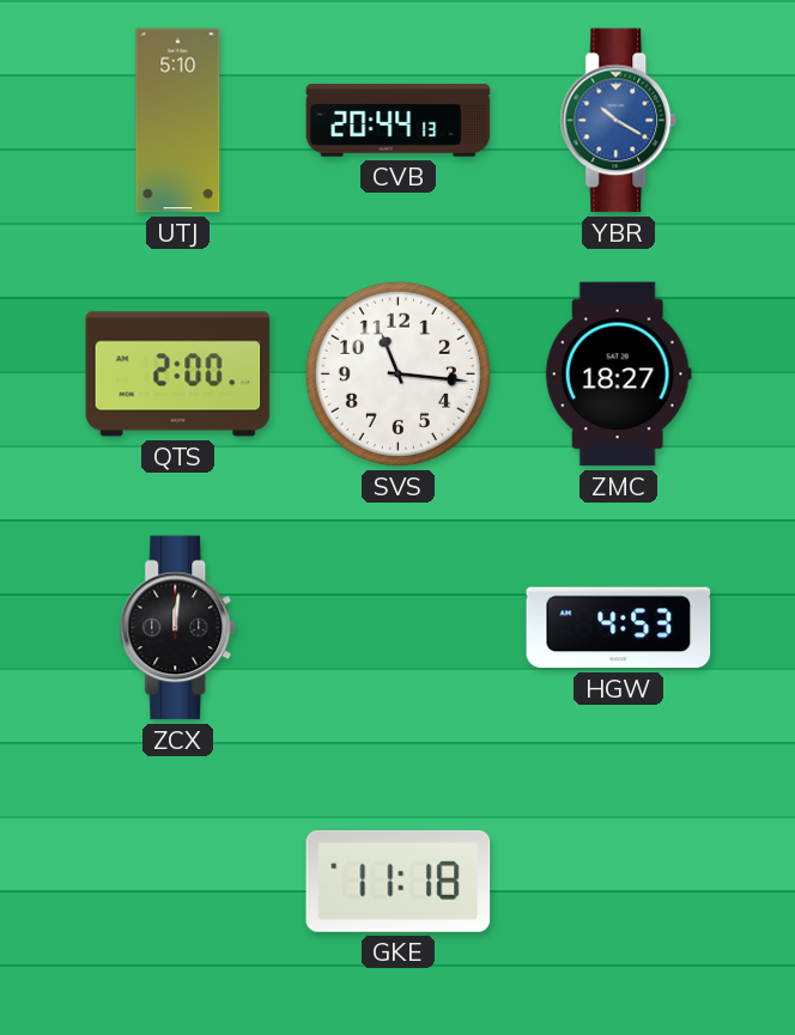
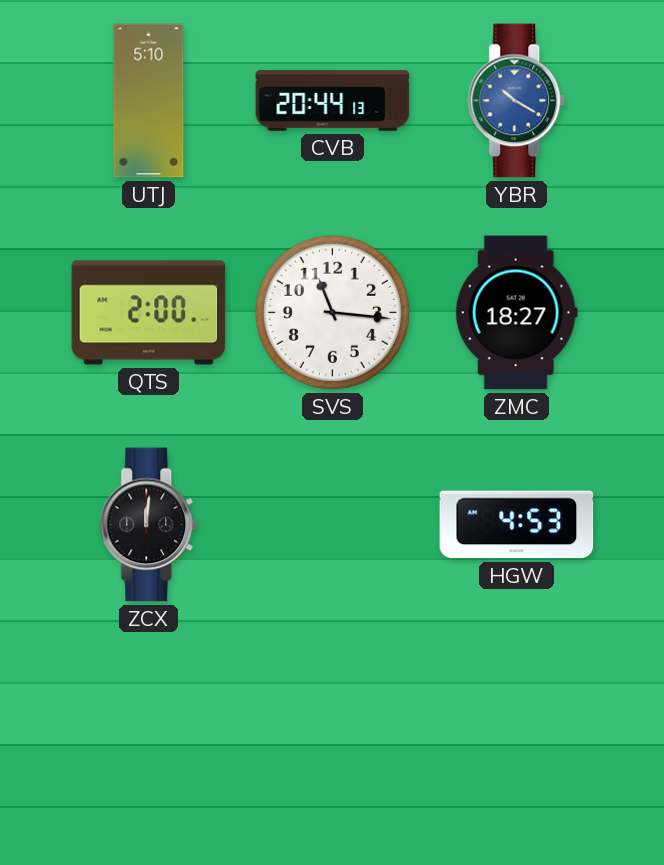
GKE: 11:18 -> none (399, 881)
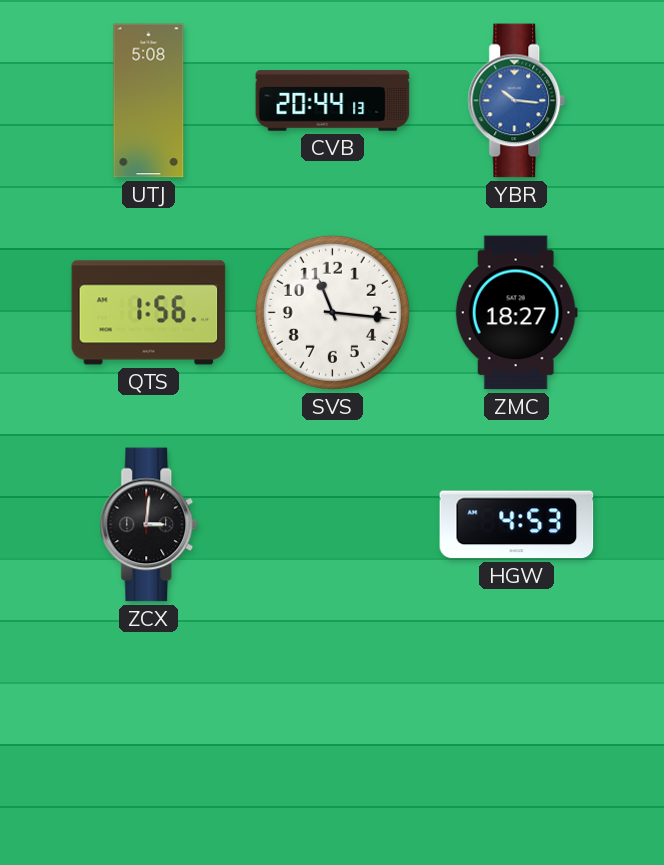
UTJ: 5:10 -> 5:08 (149, 101)
YBR: 10:20 -> 10:16 (517, 101)
QTS: 2:00 -> 1:56 (149, 313)
ZCX: 12:01 -> 3:01 (149, 525)
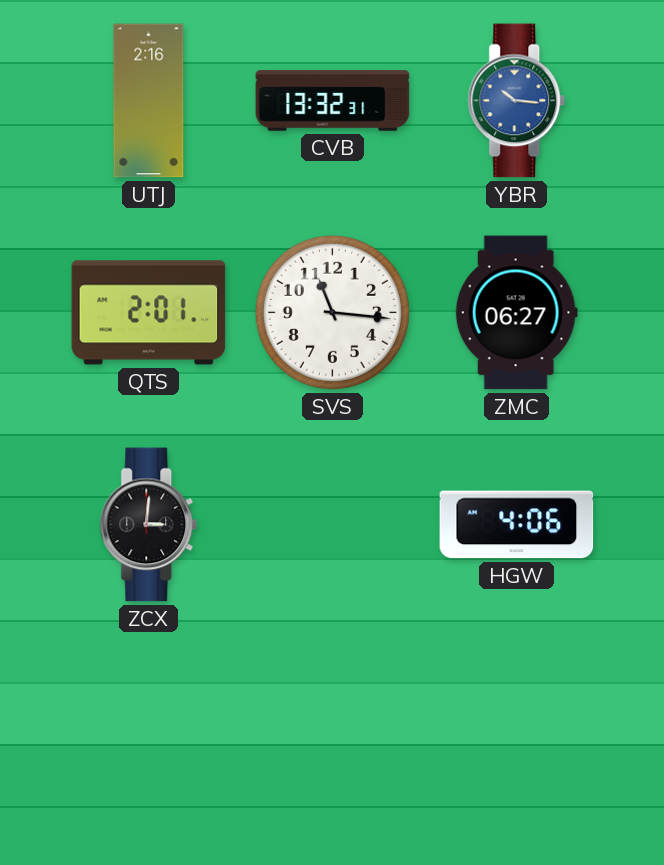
UTJ: 5:08 -> 2:16 (149, 101)
CVB: 20:44 -> 13:32 (333, 101)
QTS: 1:56 -> 2:01 (149, 313)
ZMC: 18:27 -> 06:27 (516, 313)
HGW: 4:53 -> 4:06 (517, 525)
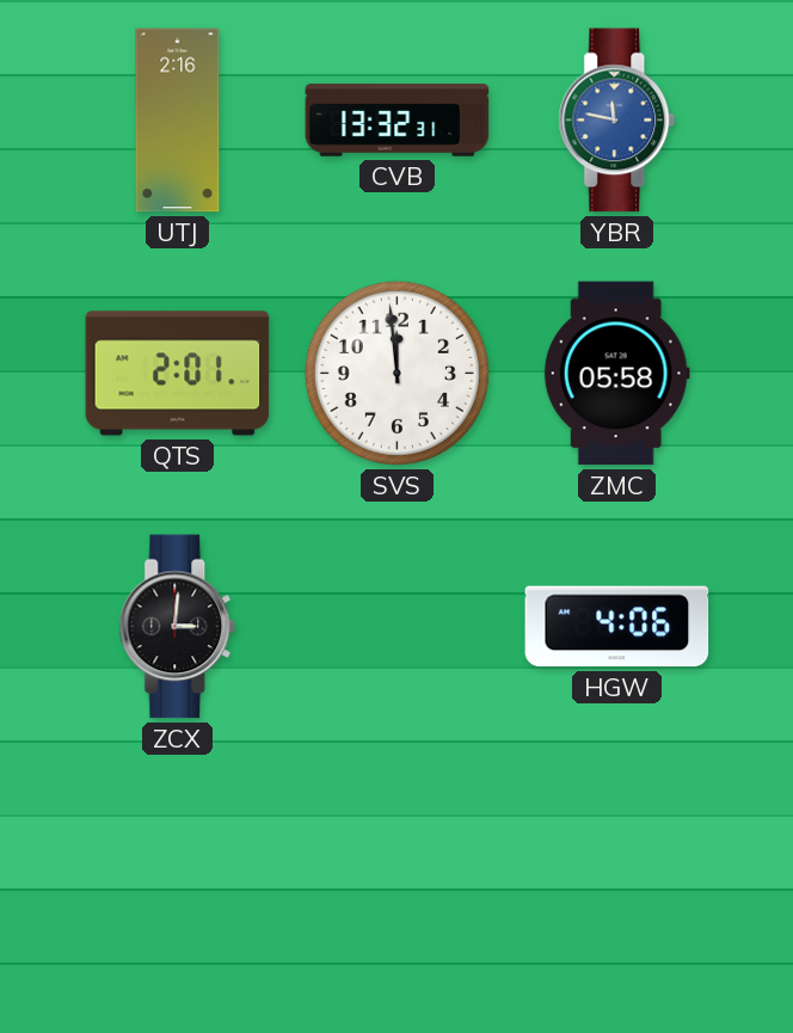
YBR: 10:16 -> 11:47 (617, 121)
SVS: 11:16 -> 11:59 (396, 373)
ZMC: 06:27 -> 05:58 (616, 374)
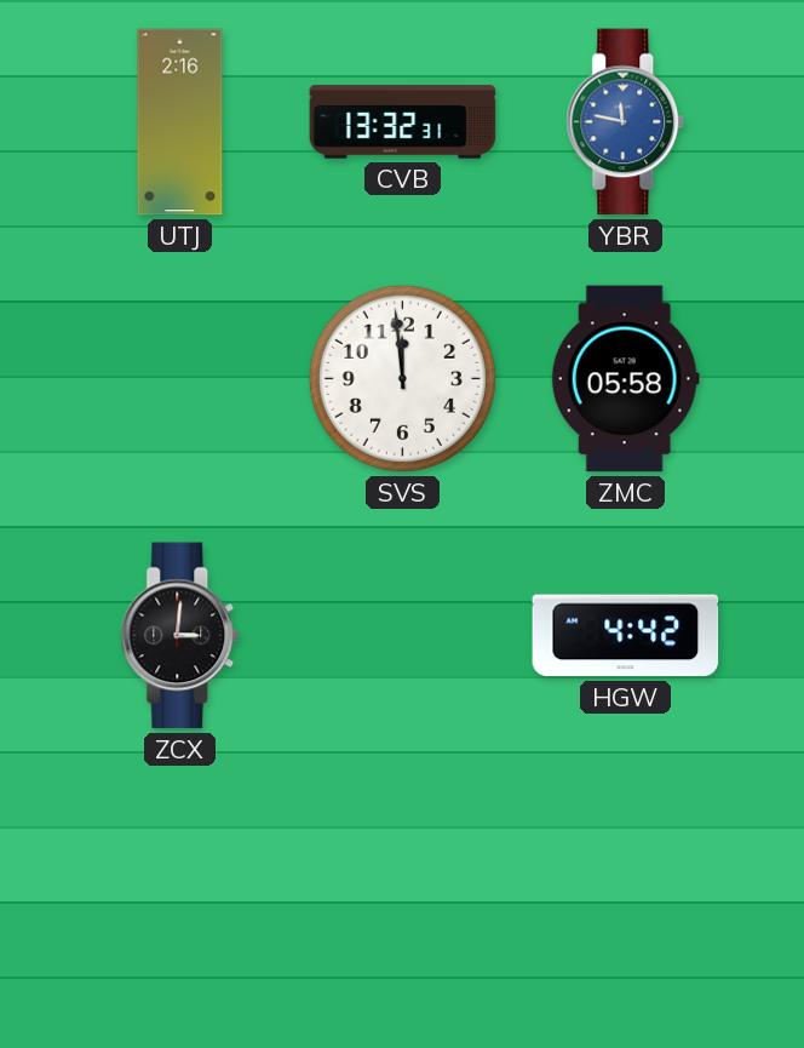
QTS: 2:01 -> none (178, 374)
HGW: 4:06 -> 4:42 (626, 636)
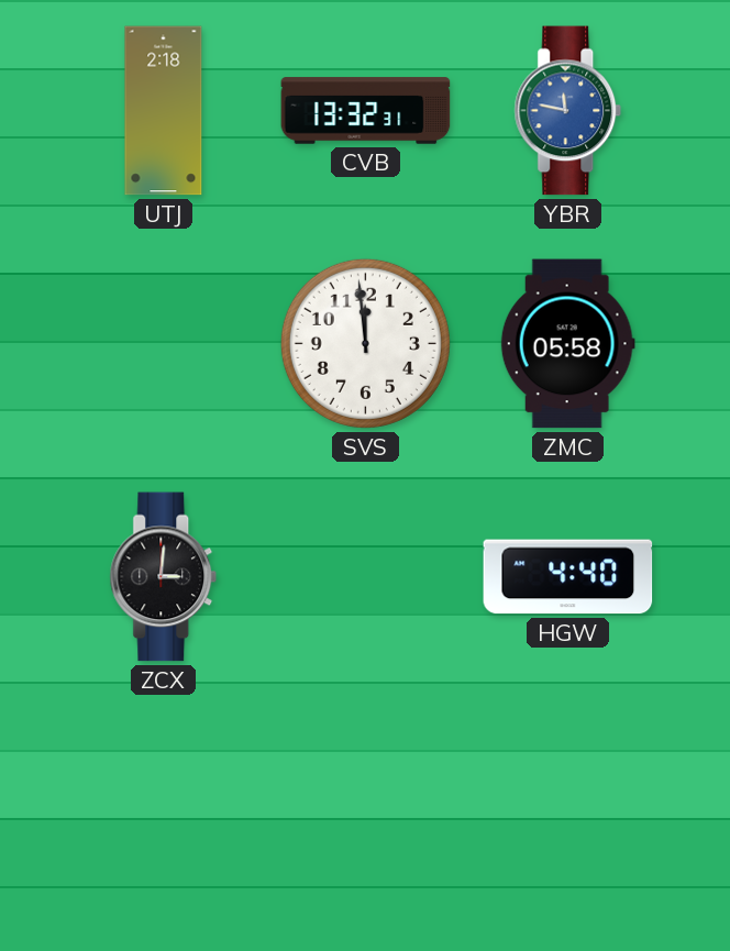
UTJ: 2:16 -> 2:18 (164, 111)
HGW: 4:42 -> 4:40 (568, 577)
